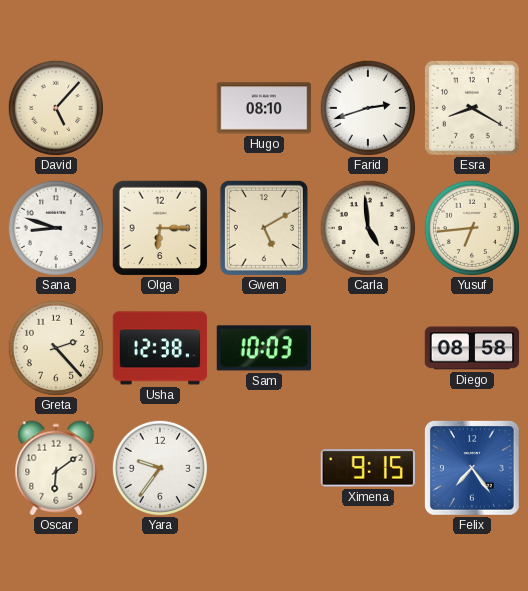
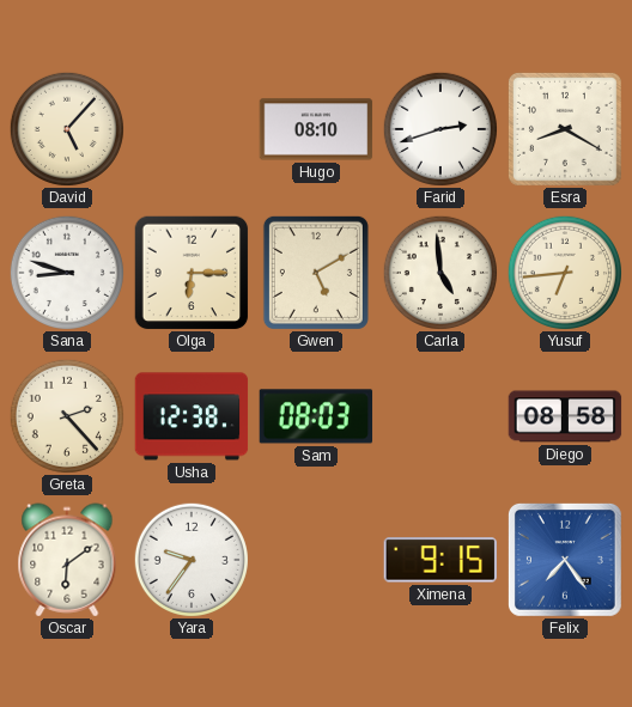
Sam: 10:03 -> 08:03 (316, 416)
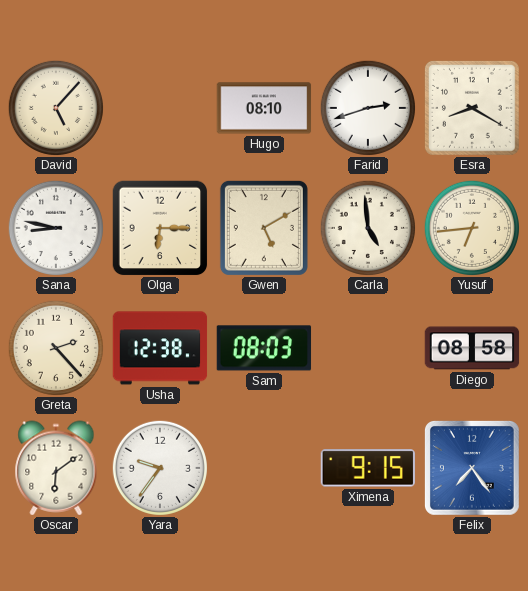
Sana: 8:48 -> 8:47 (56, 228)
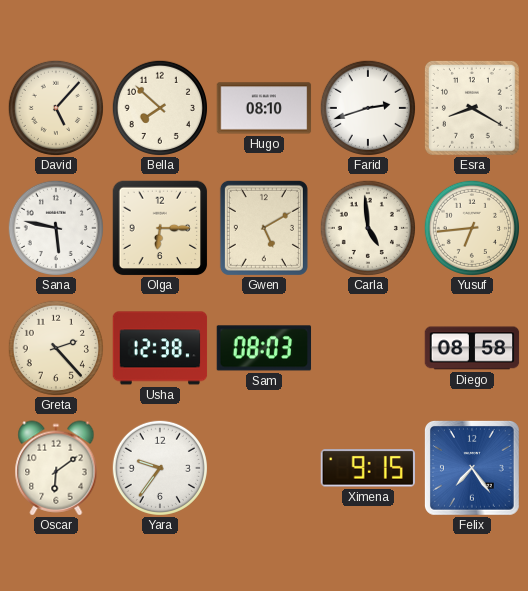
Bella: none -> 7:52 (160, 108)
Sana: 8:47 -> 5:47 (56, 228)
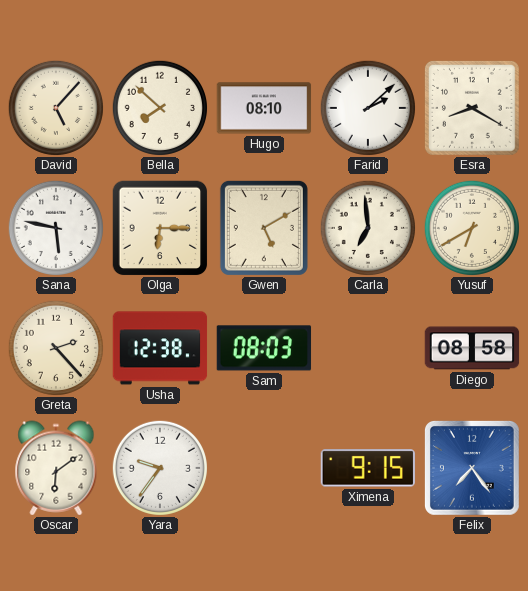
Farid: 2:42 -> 2:08 (368, 108)
Carla: 4:59 -> 6:59 (368, 228)
Yusuf: 6:44 -> 6:40 (472, 228)
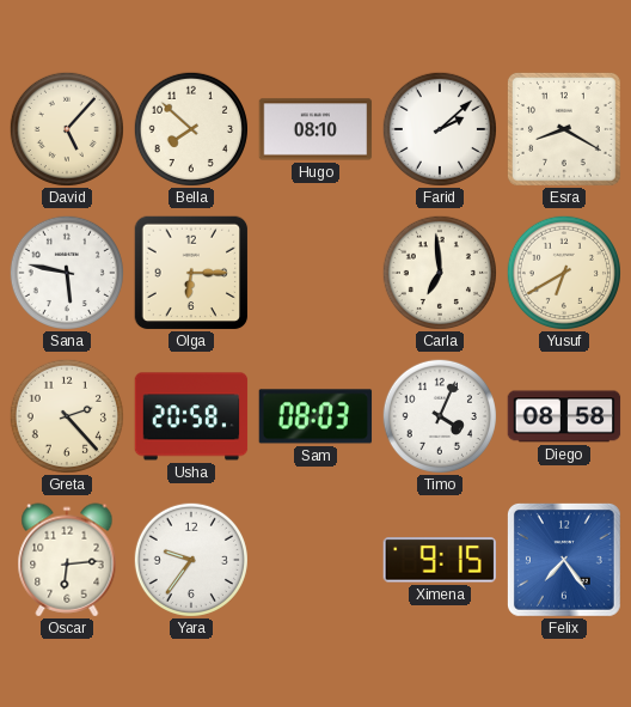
Gwen: 5:10 -> none (264, 228)
Usha: 12:38 -> 20:58 (191, 416)
Timo: none -> 4:04 (440, 416)
Oscar: 6:09 -> 6:14 (67, 560)
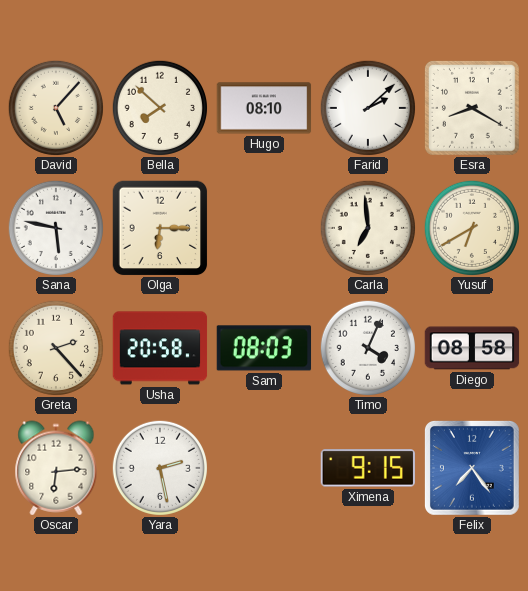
Yara: 9:36 -> 2:28 (160, 468)
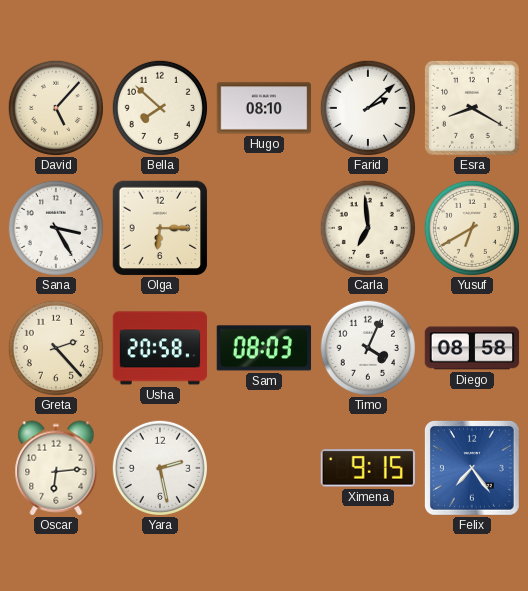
Sana: 5:47 -> 3:25 (56, 228)
